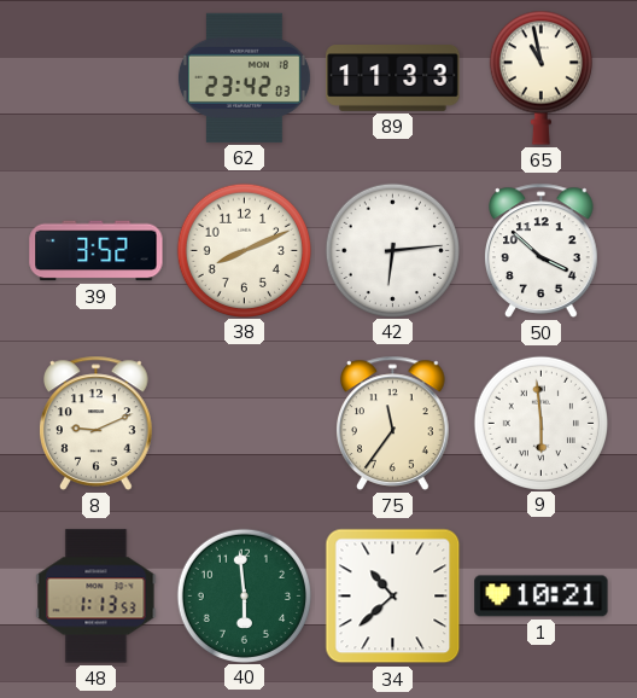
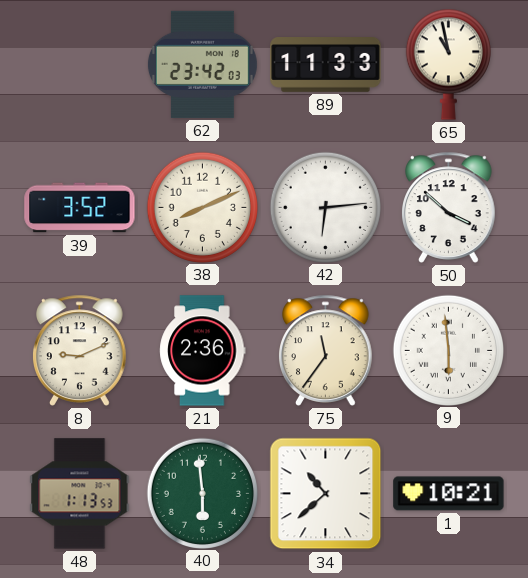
21: none -> 2:36 (203, 351)
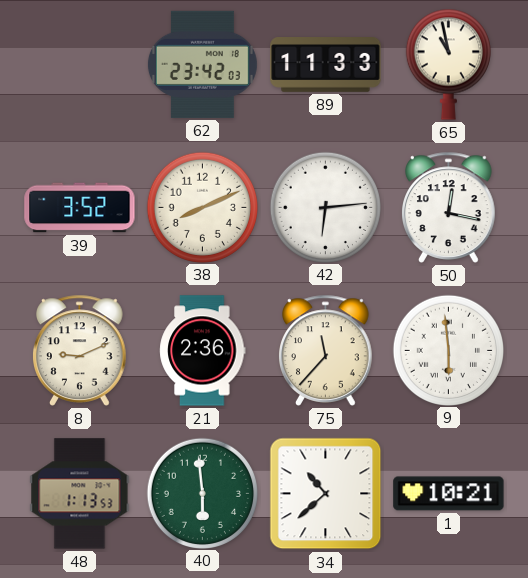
50: 3:52 -> 12:17 (449, 207)
75: 11:36 -> 11:37 (326, 350)
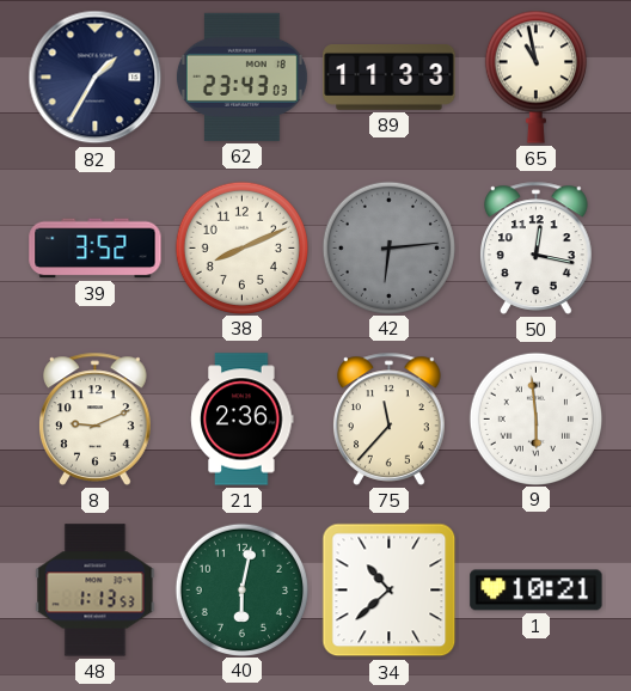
82: none -> 1:35 (96, 78)
62: 23:42 -> 23:43 (241, 77)
42 dial: white -> grey (388, 247)
40: 5:59 -> 6:02 (241, 589)
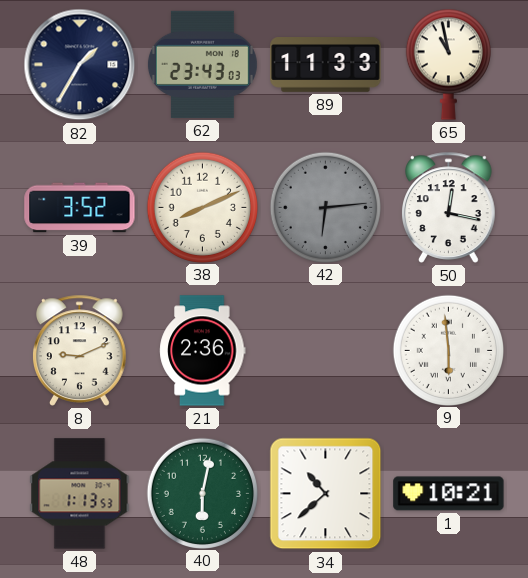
75: 11:37 -> none (390, 418)
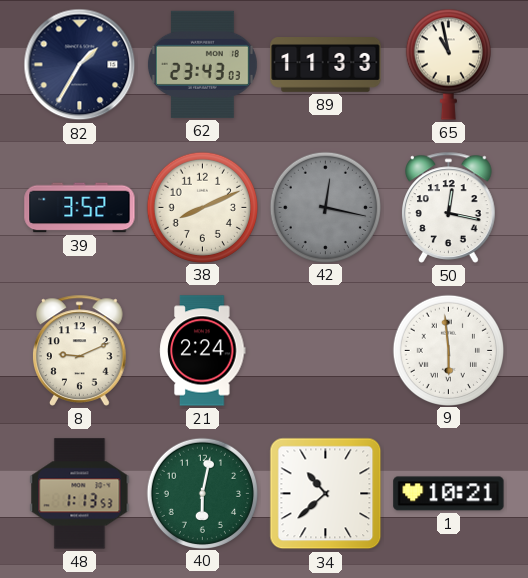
42: 6:14 -> 12:17 (325, 207)
21: 2:36 -> 2:24 (203, 351)
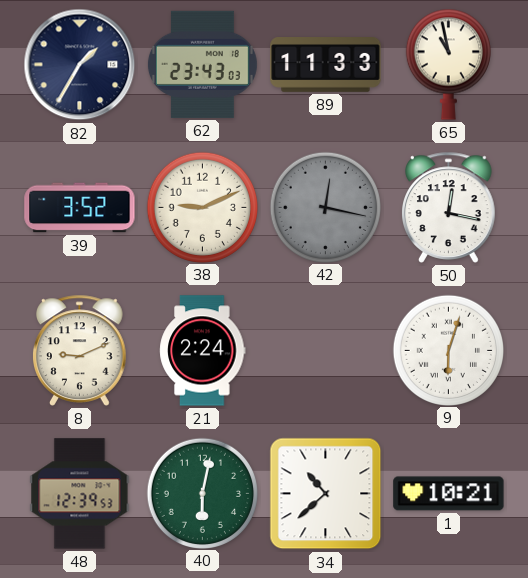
38: 8:11 -> 9:11 (202, 207)
9: 5:59 -> 6:03 (448, 350)
48: 1:13 -> 12:39 (80, 494)
